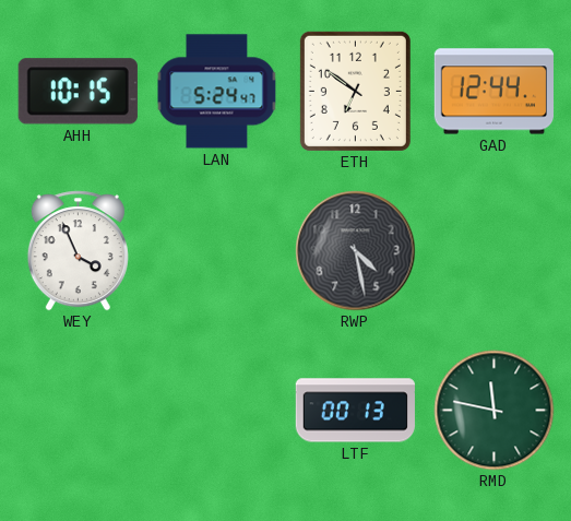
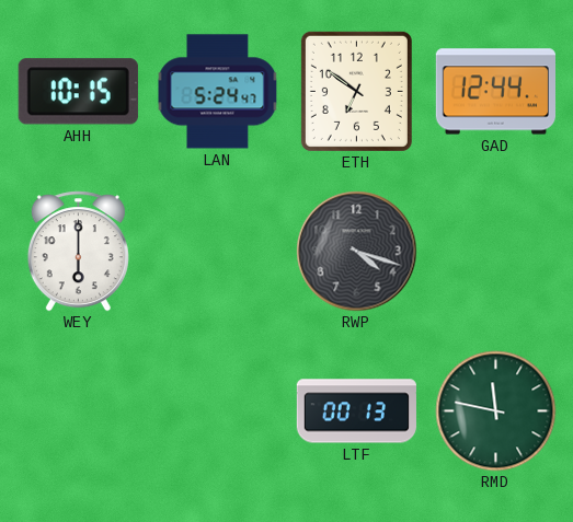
WEY: 3:56 -> 6:00 (78, 252)
RWP: 4:28 -> 4:18 (357, 252)
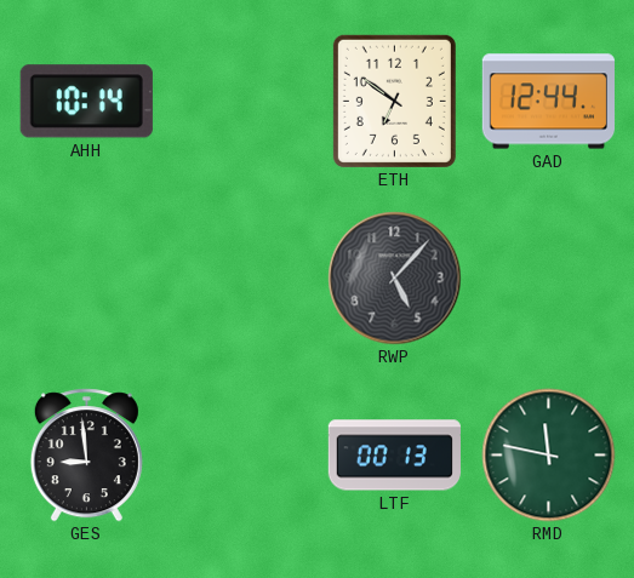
AHH: 10:15 -> 10:14 (86, 102)
LAN: 5:24 -> none (218, 92)
WEY: 6:00 -> none (78, 252)
RWP: 4:18 -> 5:07 (395, 279)
GES: none -> 8:59 (86, 456)
